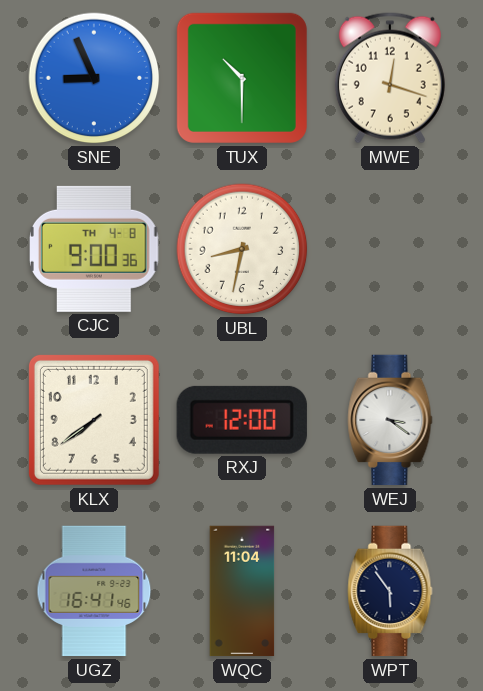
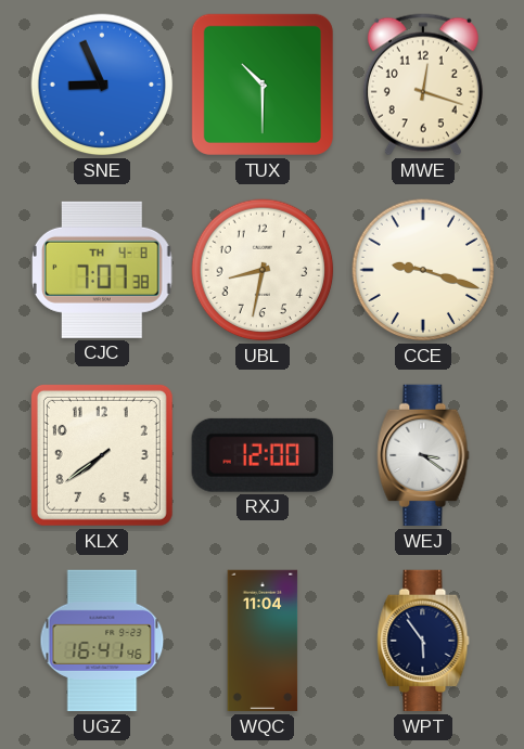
CJC: 9:00 -> 7:07 (103, 270)
CCE: none -> 9:18 (423, 270)
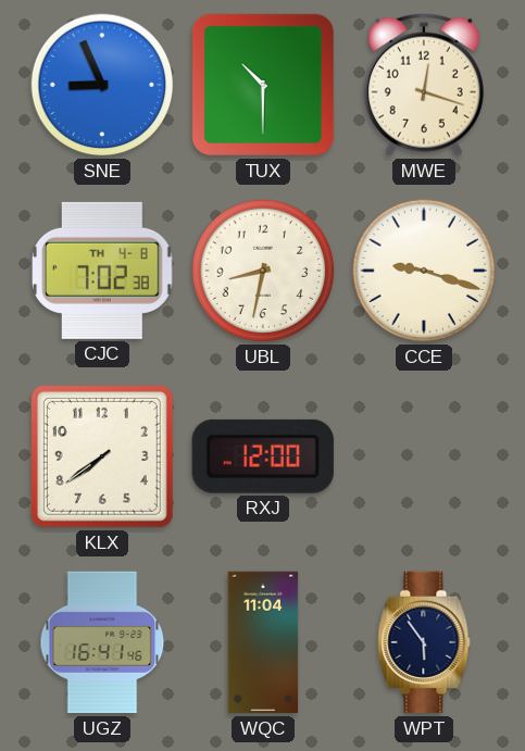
CJC: 7:07 -> 7:02 (103, 271)
WEJ: 3:21 -> none (423, 455)
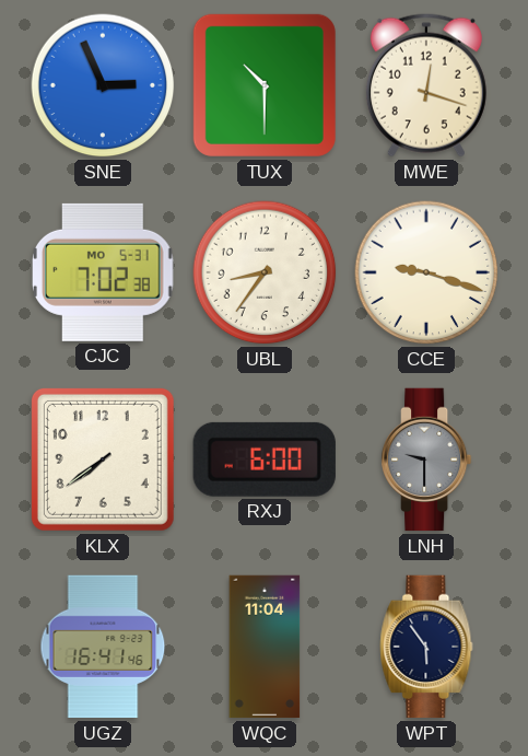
SNE: 8:56 -> 2:56 (103, 85)
CJC date: TH 4-8 -> MO 5-31 (104, 272)
UBL: 8:32 -> 8:36 (265, 272)
RXJ: 12:00 -> 6:00 (265, 460)
LNH: none -> 9:30 (427, 460)
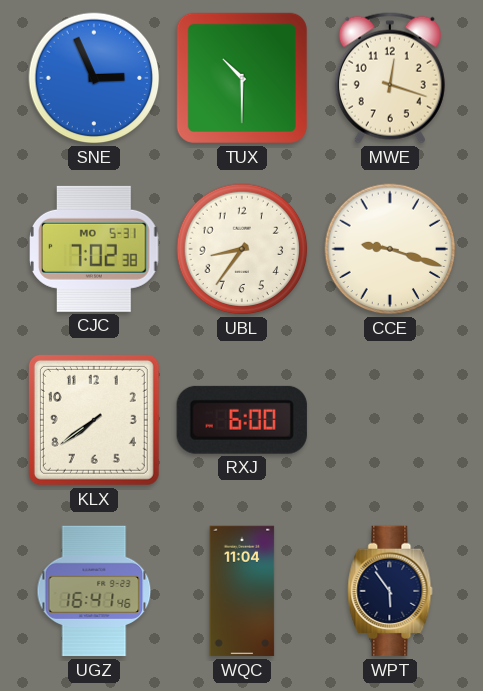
LNH: 9:30 -> none (427, 460)
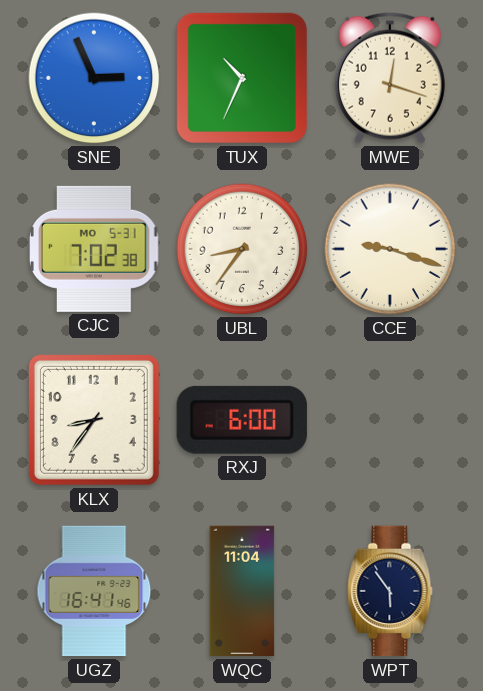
TUX: 10:30 -> 10:34 (242, 78)
KLX: 7:39 -> 8:36 (94, 420)
